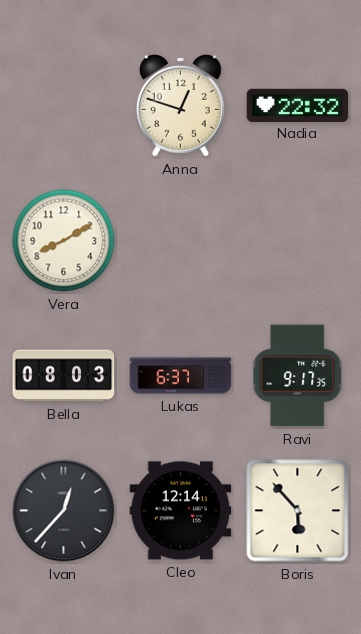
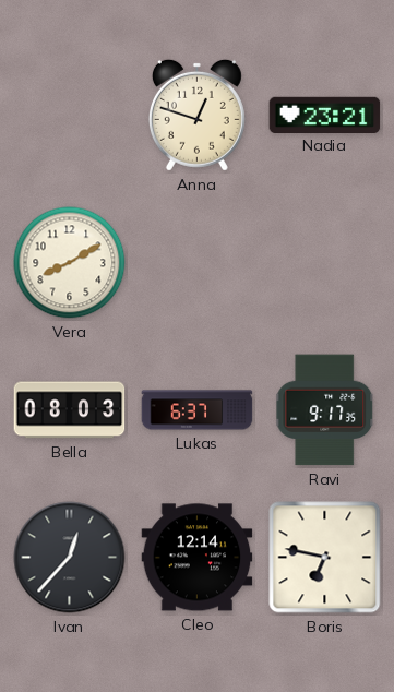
Nadia: 22:32 -> 23:21 (325, 115)
Boris: 5:53 -> 6:47 (325, 558)
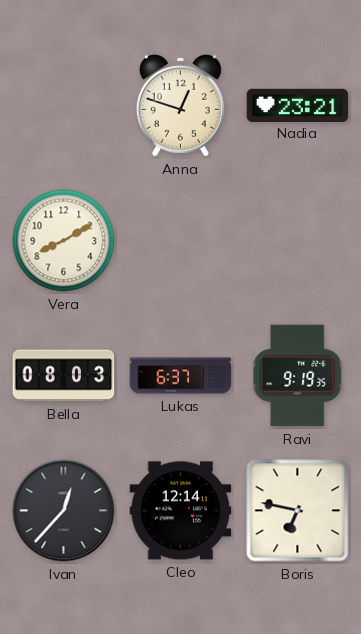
Ravi: 9:17 -> 9:19 (298, 376)
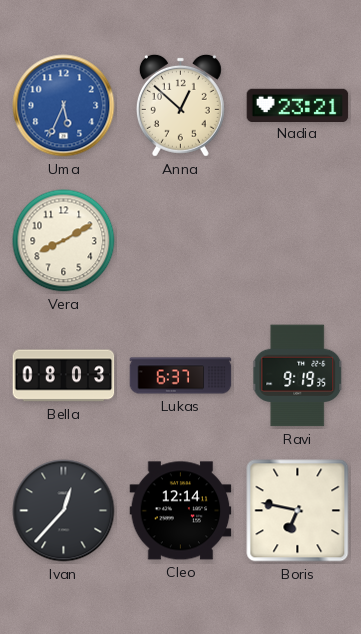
Uma: none -> 5:34 (64, 106)
Anna: 12:48 -> 12:52 (180, 105)
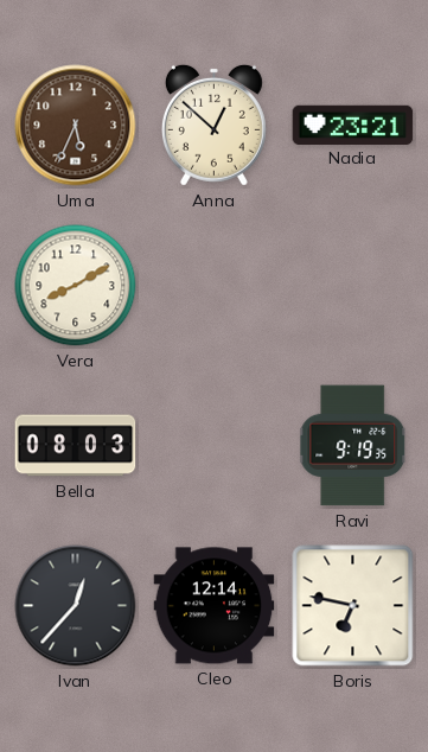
Uma dial: blue -> brown (76, 126)
Lukas: 6:37 -> none (181, 376)
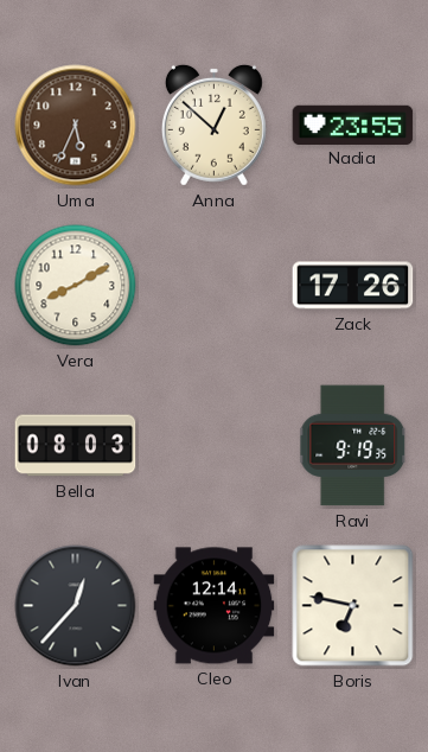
Nadia: 23:21 -> 23:55 (353, 125)
Zack: none -> 17:26 (353, 286)
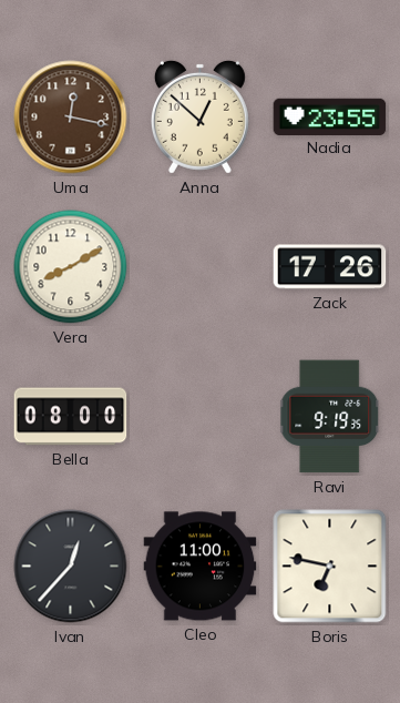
Uma: 5:34 -> 12:17 (71, 118)
Bella: 08:03 -> 08:00 (71, 417)
Cleo: 12:14 -> 11:00 (201, 567)
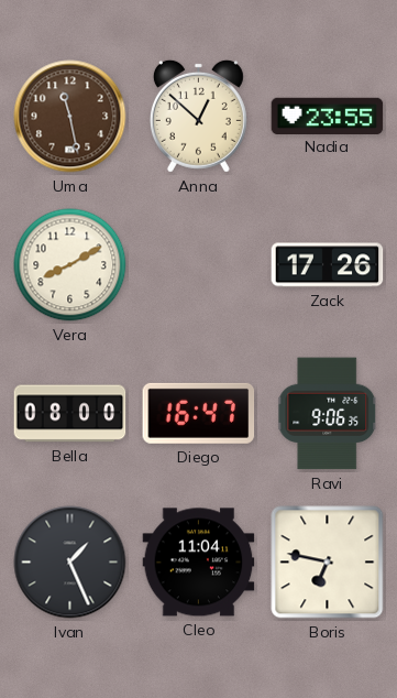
Uma: 12:17 -> 11:28 (70, 117)
Diego: none -> 16:47 (199, 413)
Ravi: 9:19 -> 9:06 (328, 414)
Ivan: 12:37 -> 1:26 (70, 563)
Cleo: 11:00 -> 11:04 (199, 563)
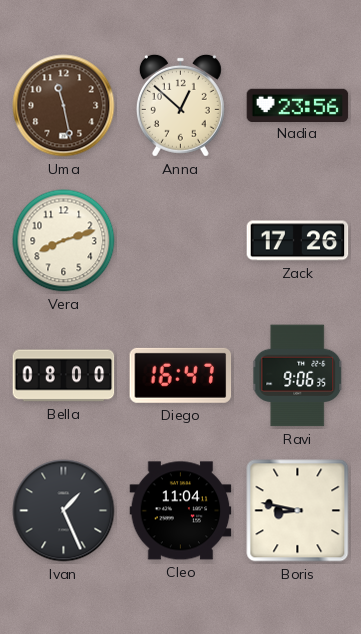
Nadia: 23:55 -> 23:56 (298, 105)
Vera: 8:10 -> 8:12 (64, 241)
Boris: 6:47 -> 8:47 (298, 511)
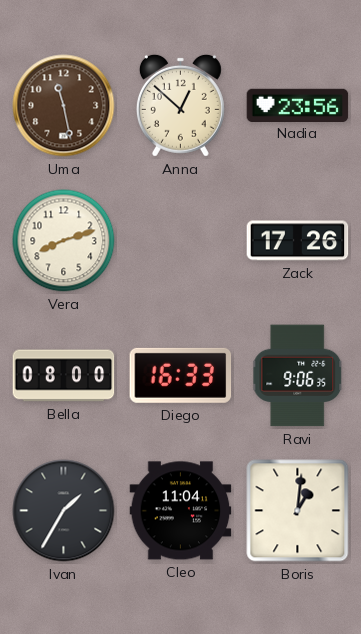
Diego: 16:47 -> 16:33 (181, 375)
Ivan: 1:26 -> 1:35 (64, 511)
Boris: 8:47 -> 1:01 (298, 511)
